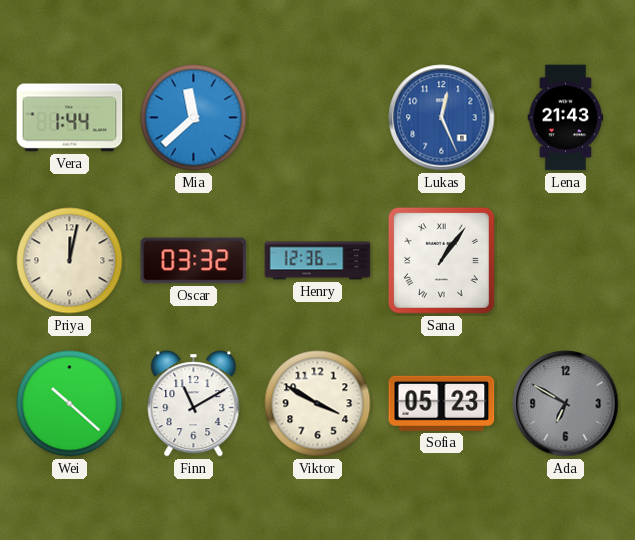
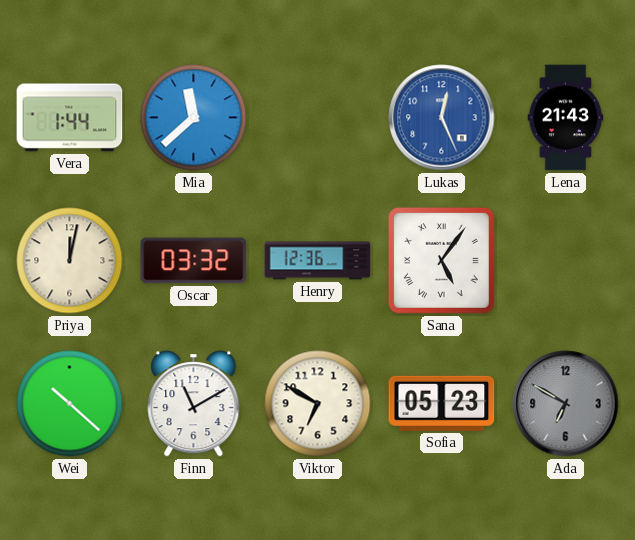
Sana: 1:06 -> 5:06 (441, 260)
Viktor: 3:50 -> 6:50 (318, 404)
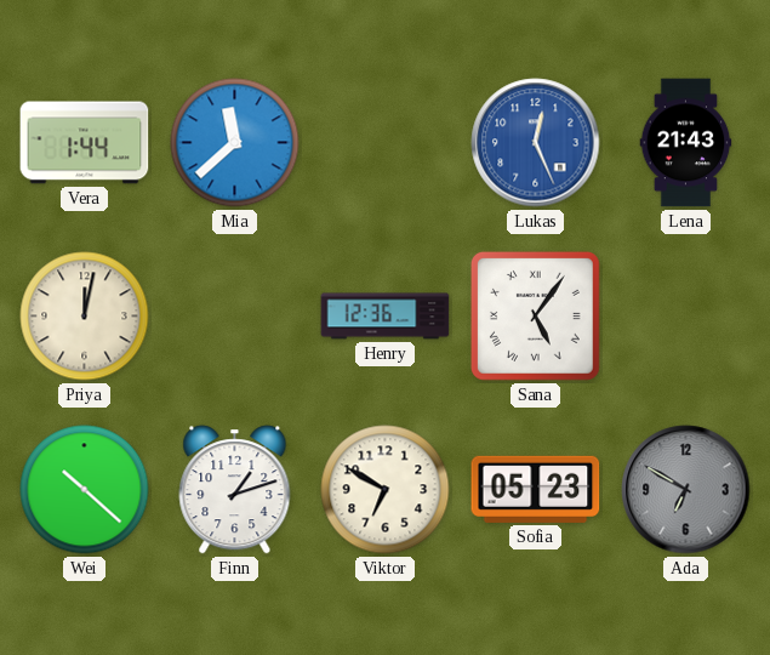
Oscar: 03:32 -> none (194, 261)
Finn: 11:10 -> 1:12 (235, 490)
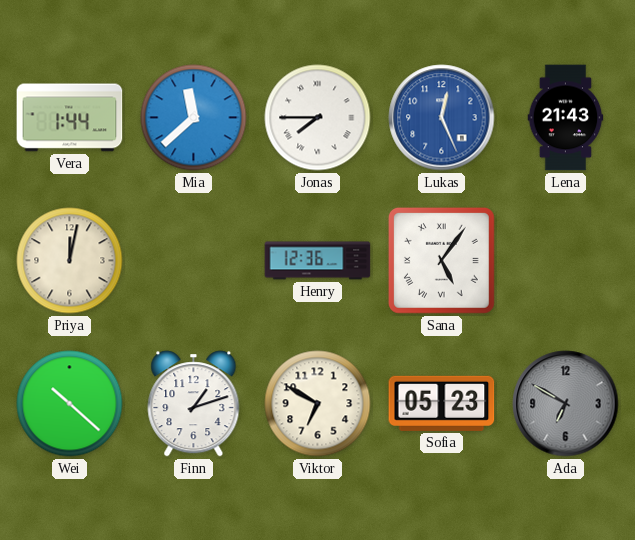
Jonas: none -> 7:45 (318, 118)
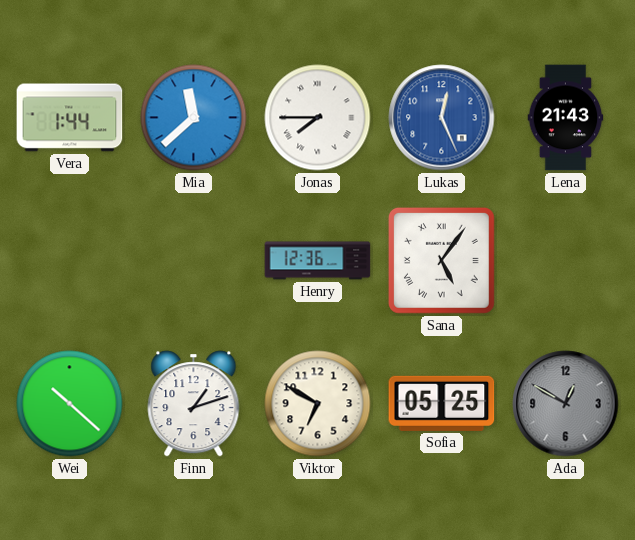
Priya: 12:02 -> none (70, 261)
Sofia: 05:23 -> 05:25 (442, 403)
Ada: 6:50 -> 12:50 (566, 404)
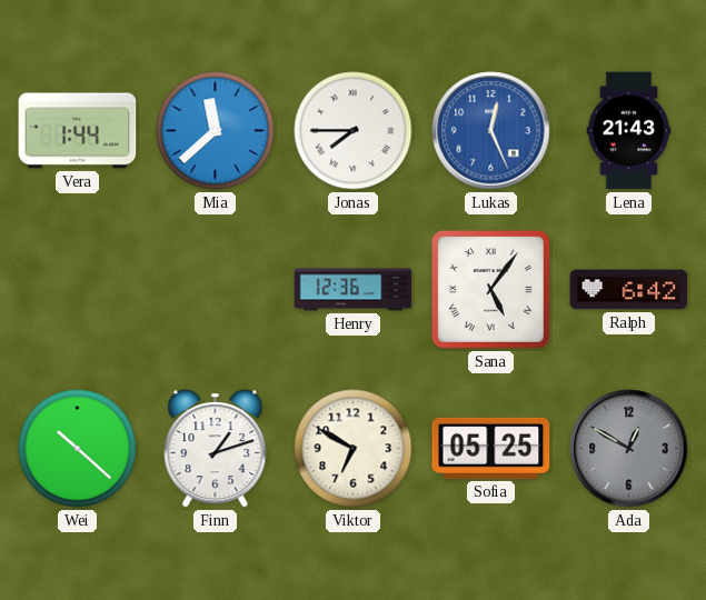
Ralph: none -> 6:42 (629, 290)
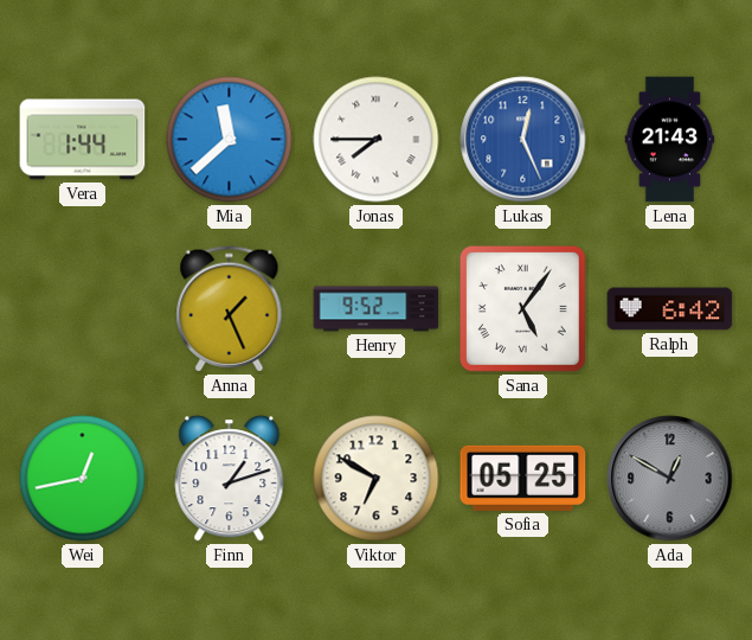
Anna: none -> 1:26 (230, 309)
Henry: 12:36 -> 9:52 (377, 309)
Wei: 10:22 -> 12:43 (83, 479)
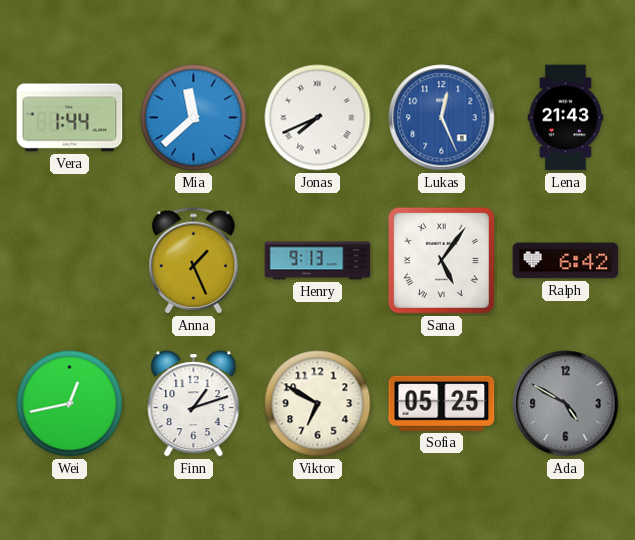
Jonas: 7:45 -> 7:41 (318, 118)
Henry: 9:52 -> 9:13 (318, 261)
Ada: 12:50 -> 4:50 (566, 404)
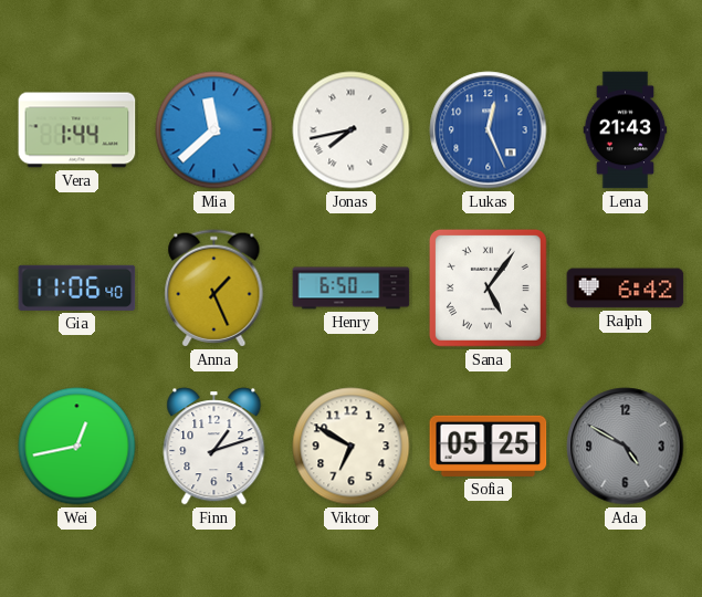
Jonas: 7:41 -> 7:43 (352, 130)
Gia: none -> 11:06 (77, 287)
Henry: 9:13 -> 6:50 (352, 289)
